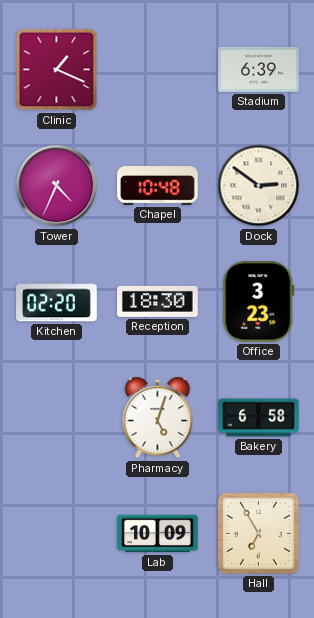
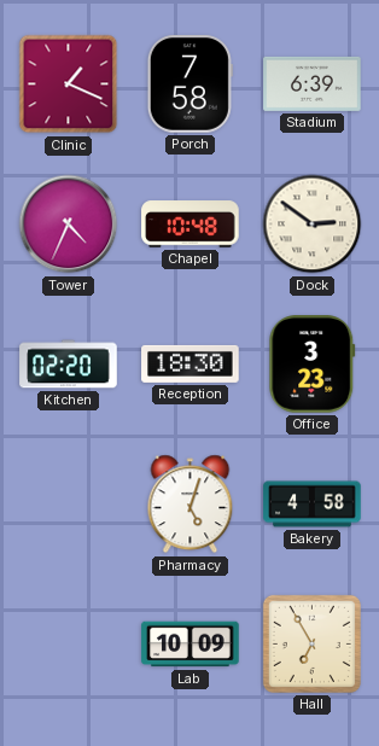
Porch: none -> 7:58 (189, 84)
Bakery: 6:58 -> 4:58 (313, 505)
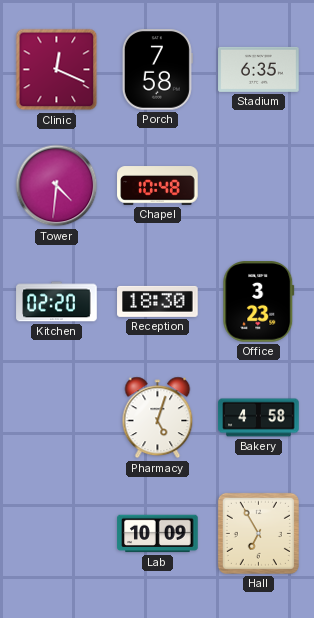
Clinic: 1:19 -> 12:19 (57, 70)
Stadium: 6:39 -> 6:35 (259, 69)
Tower: 4:34 -> 4:31 (57, 186)
Dock: 2:51 -> none (313, 225)
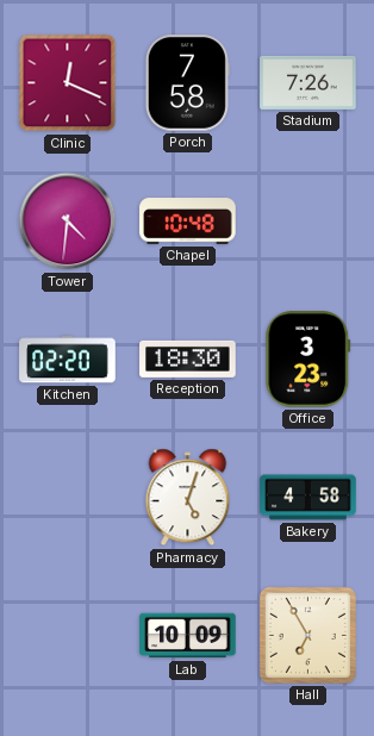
Stadium: 6:35 -> 7:26 (308, 82)
